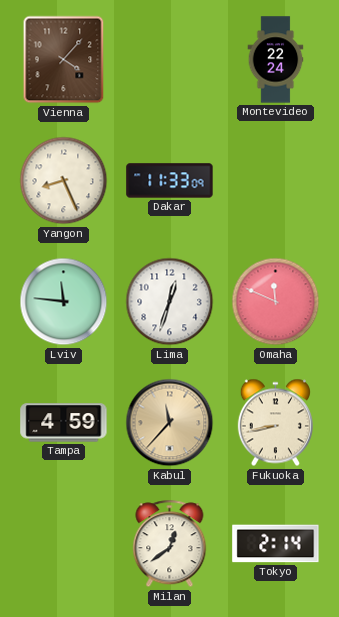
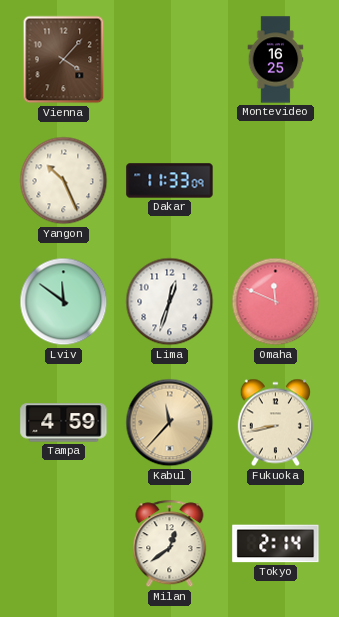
Montevideo: 22:24 -> 16:25 (276, 60)
Yangon: 8:26 -> 10:26 (64, 181)
Lviv: 11:46 -> 11:51 (64, 302)
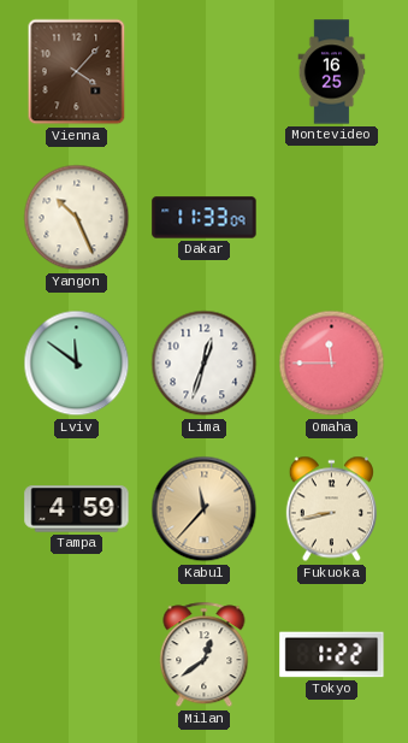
Omaha: 11:49 -> 11:45 (332, 364)
Tokyo: 2:14 -> 1:22 (332, 655)
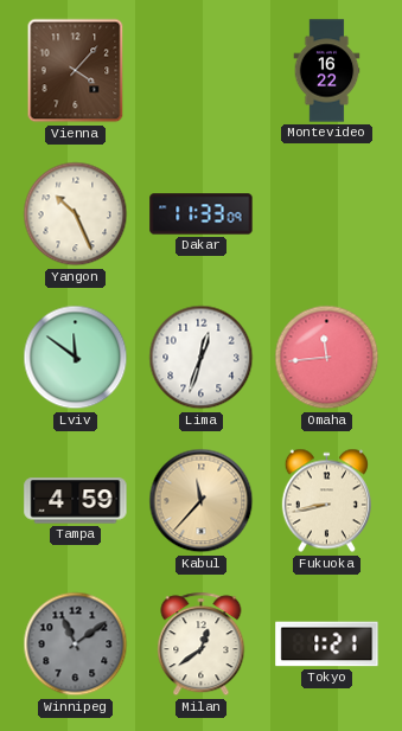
Montevideo: 16:25 -> 16:22 (327, 71)
Omaha: 11:45 -> 11:44 (327, 358)
Winnipeg: none -> 11:09 (76, 645)
Tokyo: 1:22 -> 1:21 (327, 645)
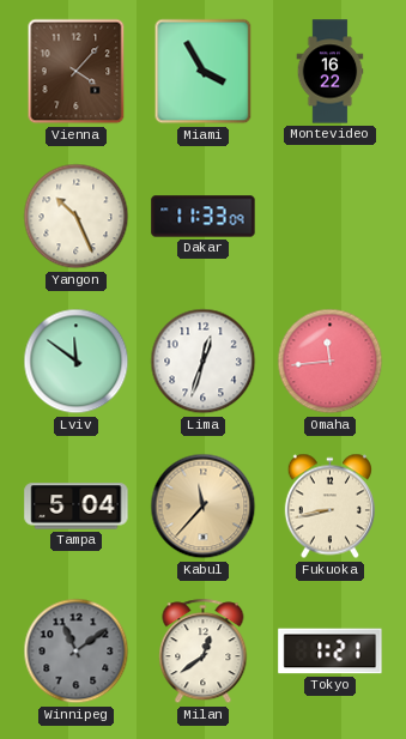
Miami: none -> 3:55 (204, 72)
Tampa: 4:59 -> 5:04 (77, 507)
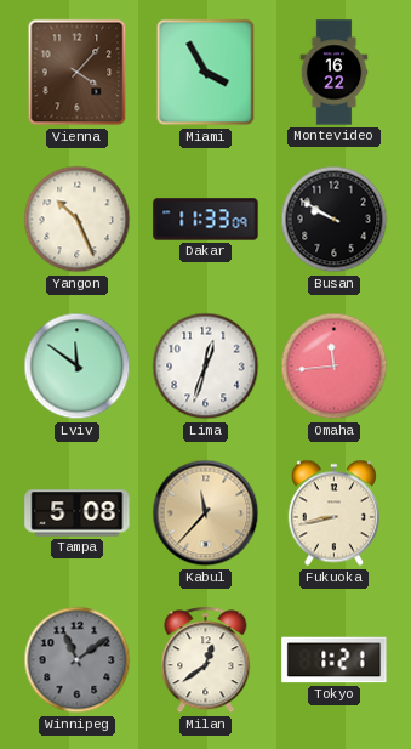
Busan: none -> 9:50 (335, 220)
Tampa: 5:04 -> 5:08 (78, 513)
